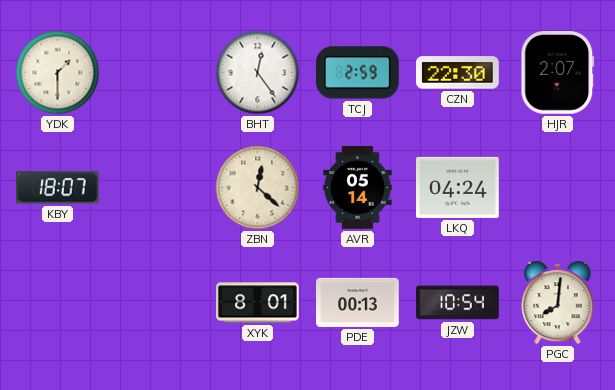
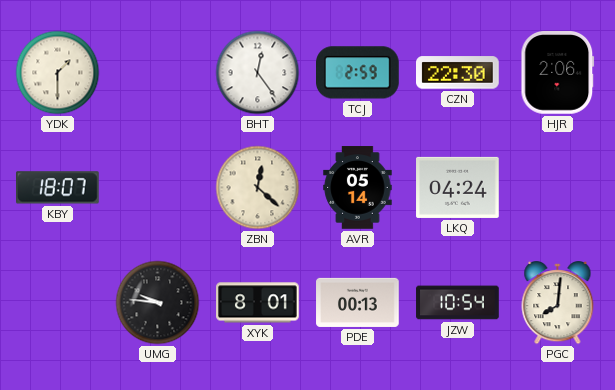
HJR: 2:07 -> 2:06 (558, 73)
UMG: none -> 9:46 (158, 303)
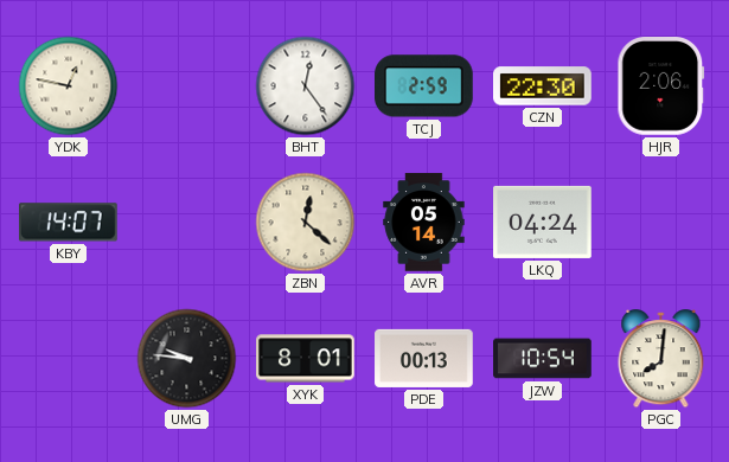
YDK: 1:30 -> 12:47 (69, 86)
KBY: 18:07 -> 14:07 (69, 223)
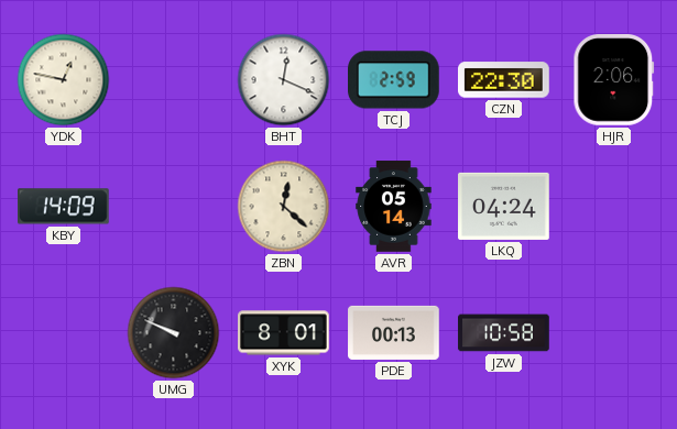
BHT: 12:24 -> 12:19 (284, 80)
KBY: 14:07 -> 14:09 (64, 207)
UMG: 9:46 -> 9:49 (174, 333)
JZW: 10:54 -> 10:58 (504, 333)
PGC: 8:01 -> none (661, 359)
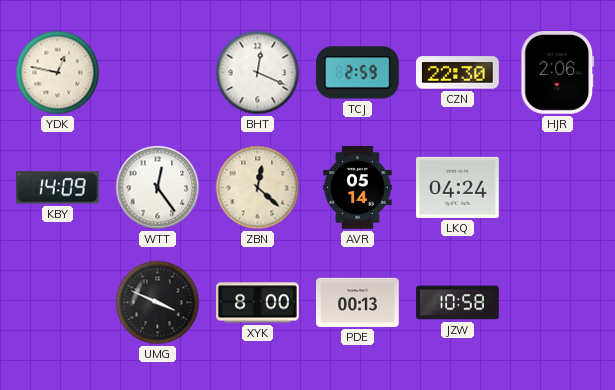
WTT: none -> 12:24 (158, 188)
UMG: 9:49 -> 3:49 (158, 303)
XYK: 8:01 -> 8:00 (258, 303)
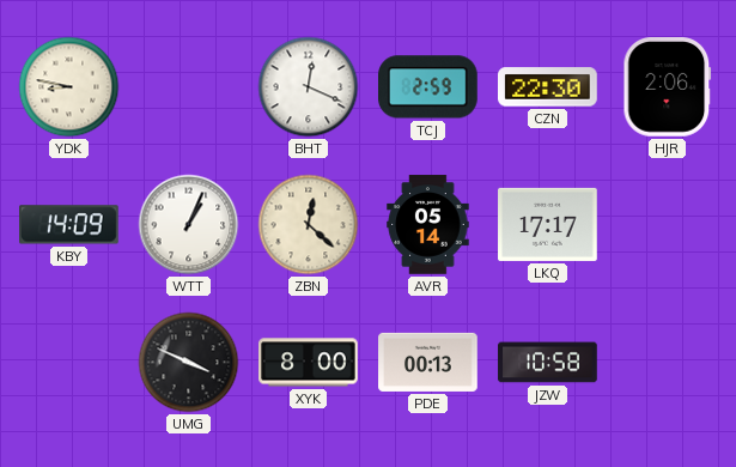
YDK: 12:47 -> 8:47 (69, 87)
WTT: 12:24 -> 1:04 (189, 225)
LKQ: 04:24 -> 17:17 (548, 224)
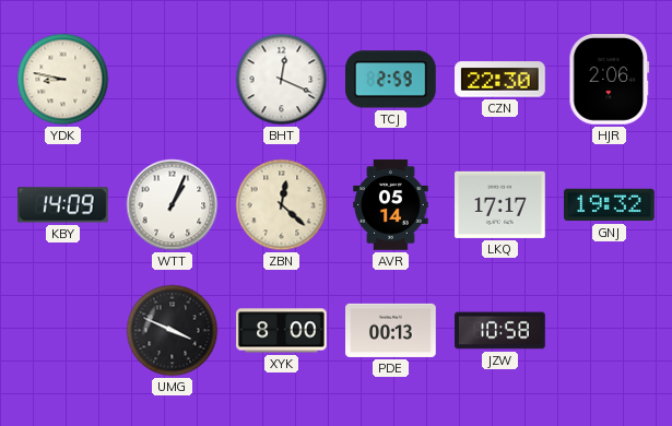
GNJ: none -> 19:32 (610, 205)
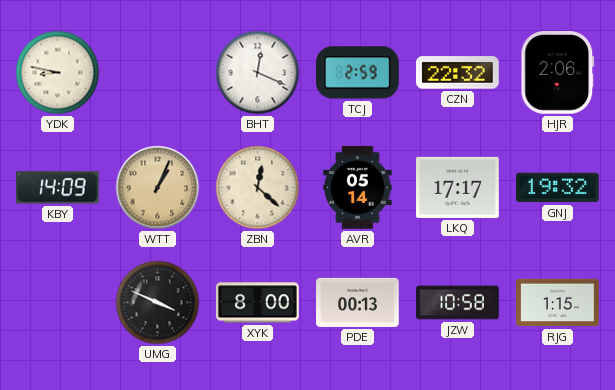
CZN: 22:30 -> 22:32 (458, 73)
WTT dial: white -> champagne (158, 188)
RJG: none -> 1:15 (558, 303)
